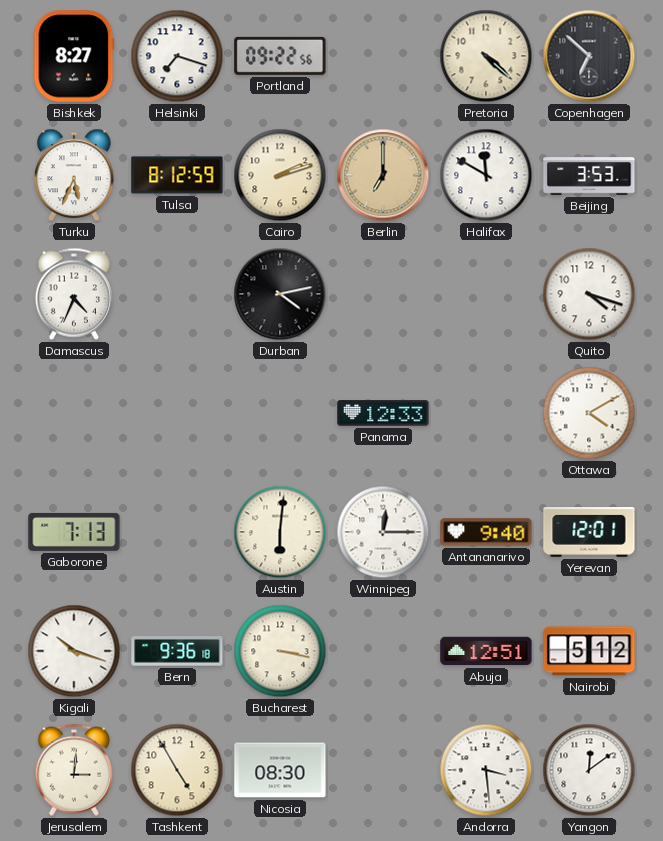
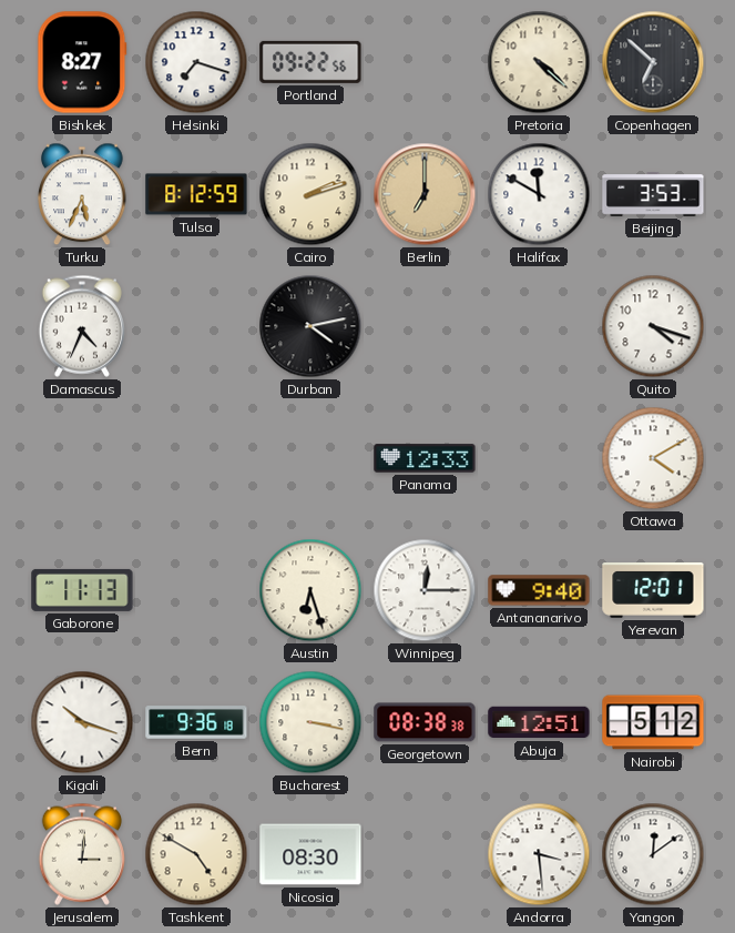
Gaborone: 7:13 -> 11:13 (82, 590)
Austin: 6:01 -> 6:27 (310, 590)
Georgetown: none -> 08:38 (425, 722)
Tashkent: 4:55 -> 4:50 (196, 854)
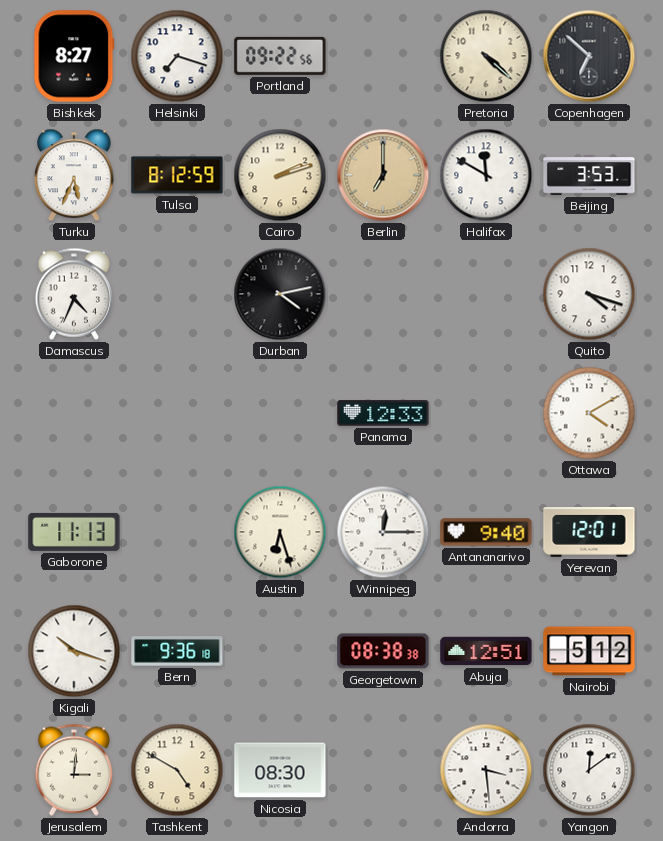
Bucharest: 3:17 -> none (310, 722)
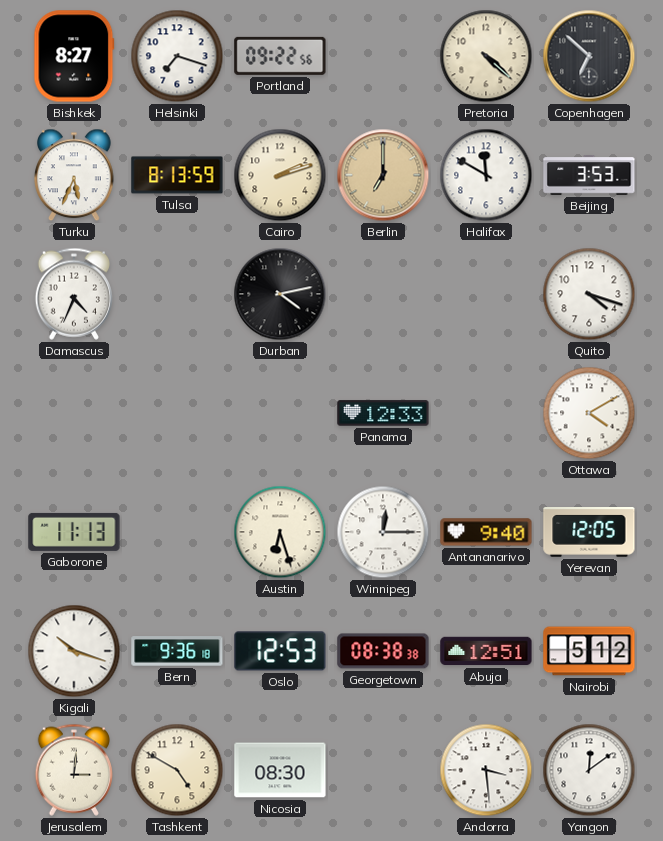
Tulsa: 8:12 -> 8:13 (177, 175)
Yerevan: 12:01 -> 12:05 (589, 533)
Oslo: none -> 12:53 (280, 651)
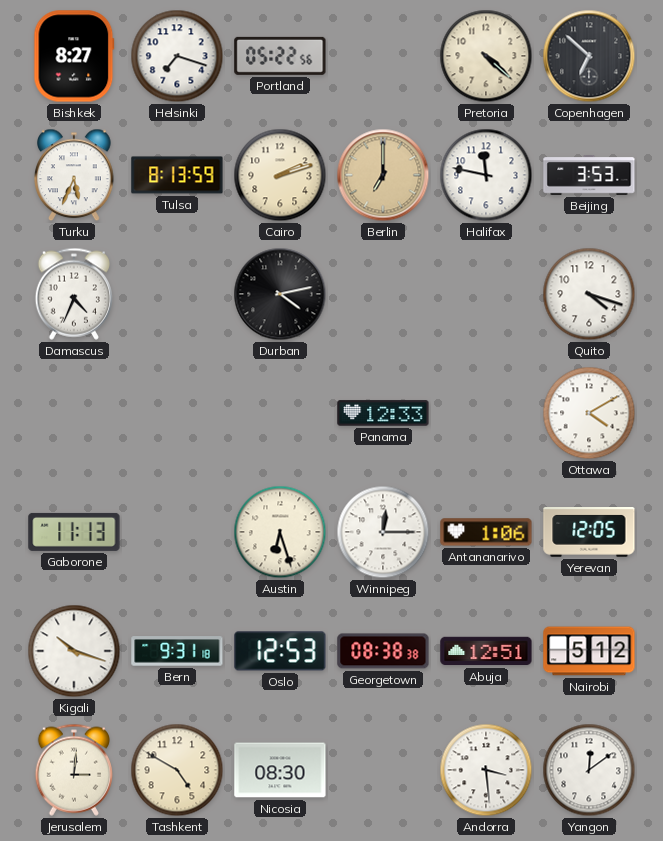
Portland: 09:22 -> 05:22 (280, 56)
Halifax: 11:50 -> 11:47 (486, 175)
Antananarivo: 9:40 -> 1:06 (486, 532)
Bern: 9:36 -> 9:31 (177, 651)
